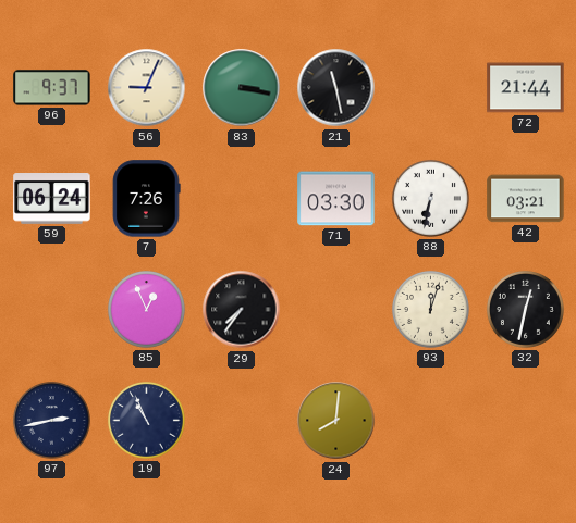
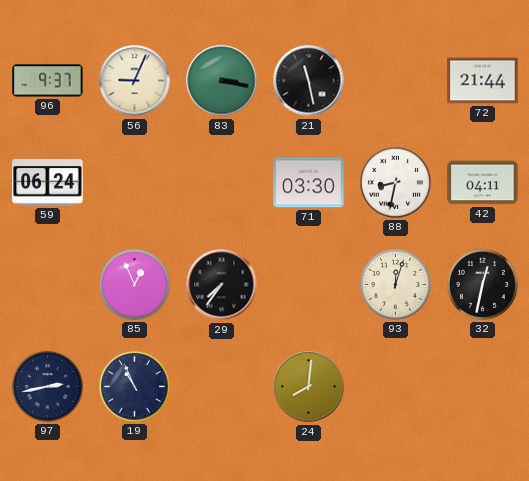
7: 7:26 -> none (146, 199)
88: 6:32 -> 8:32 (395, 182)
42: 03:21 -> 04:11 (483, 183)
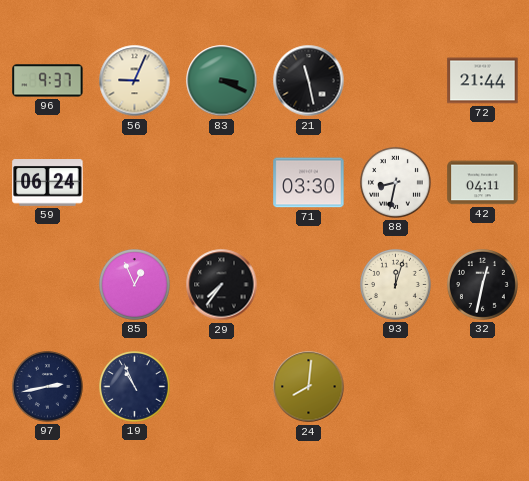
83: 3:17 -> 3:19 (222, 81)
